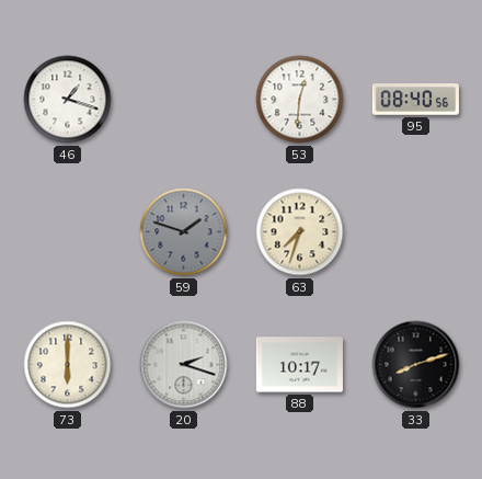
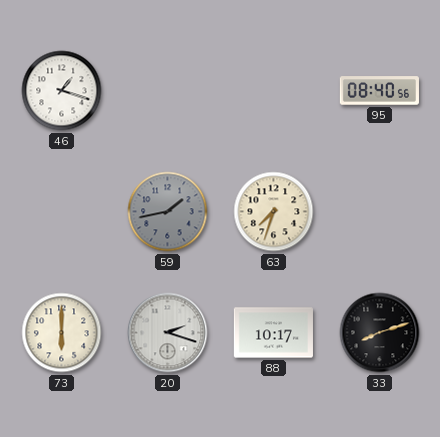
53: 12:31 -> none (300, 100)
59: 1:48 -> 1:43 (168, 212)
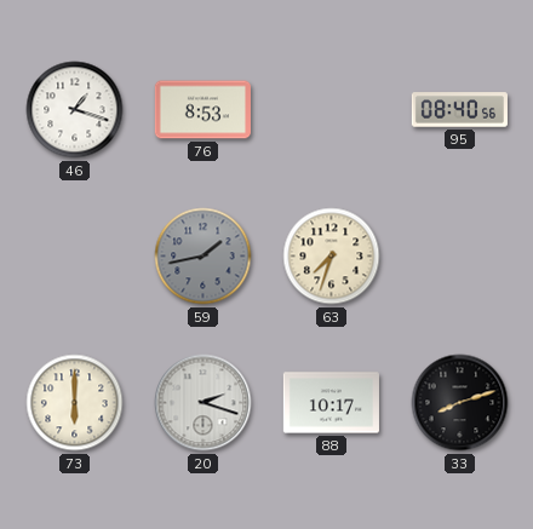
76: none -> 8:53 (202, 110)
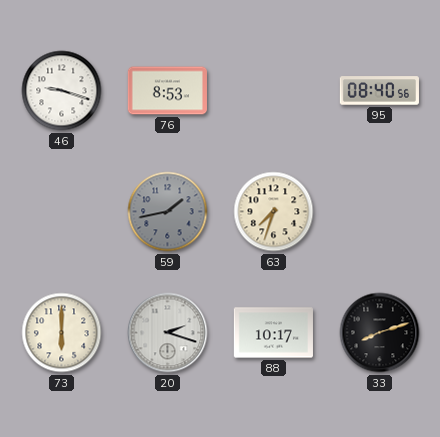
46: 1:18 -> 9:18 (62, 91)
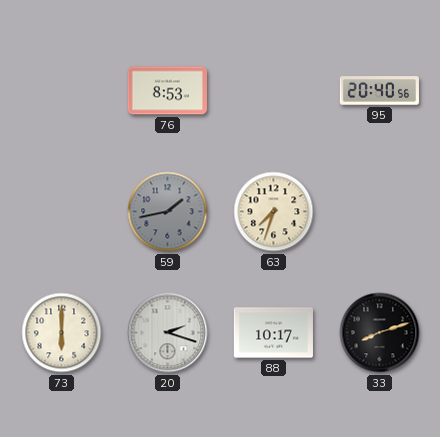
46: 9:18 -> none (62, 91)
95: 08:40 -> 20:40 (379, 91)
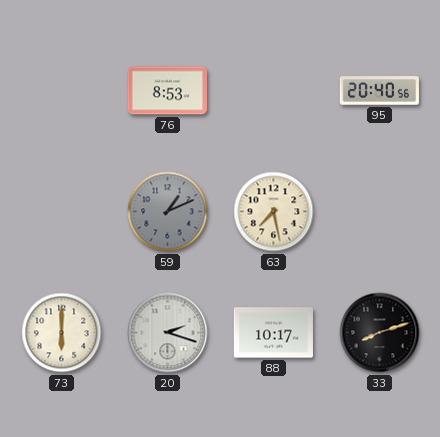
59: 1:43 -> 1:11 (168, 212)
63: 7:33 -> 7:28 (274, 212)
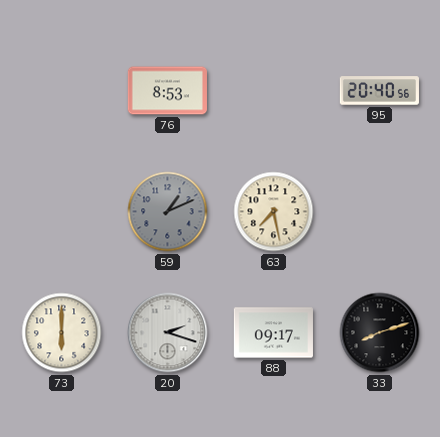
88: 10:17 -> 09:17 (273, 333)
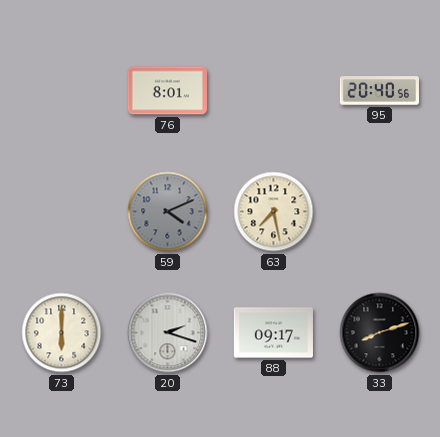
76: 8:53 -> 8:01 (167, 91)
59: 1:11 -> 4:11 (168, 212)
